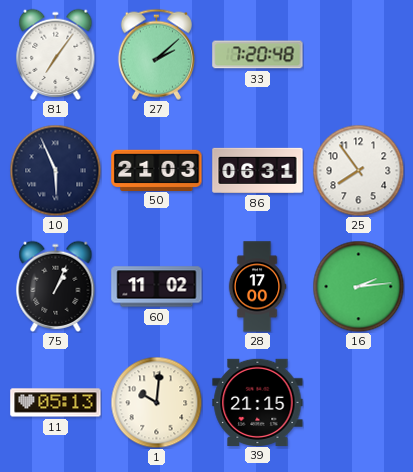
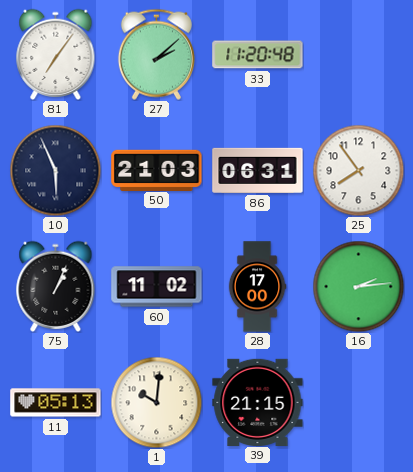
33: 7:20 -> 11:20 (258, 55)
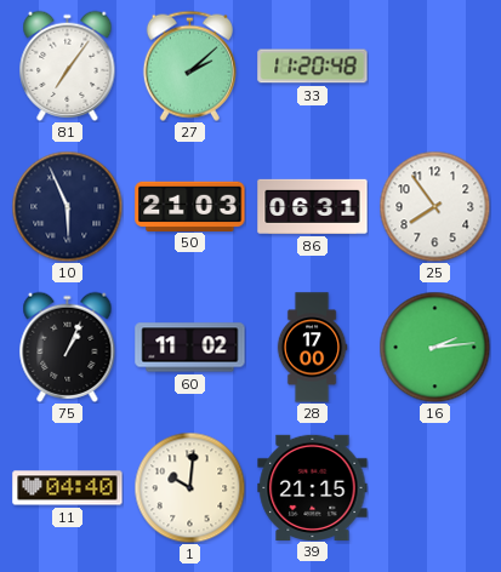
11: 05:13 -> 04:40 (68, 488)
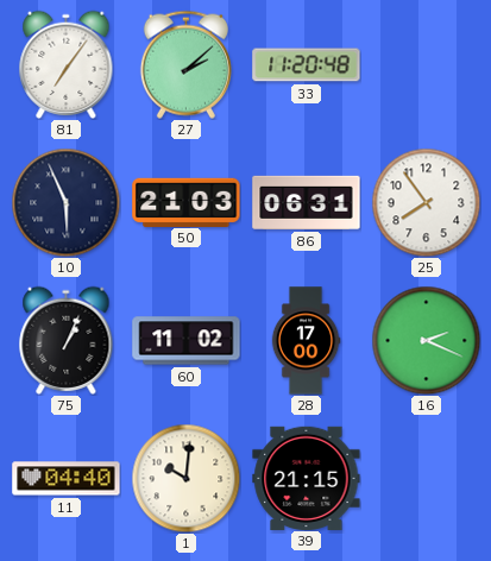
16: 2:14 -> 2:19 (426, 340)
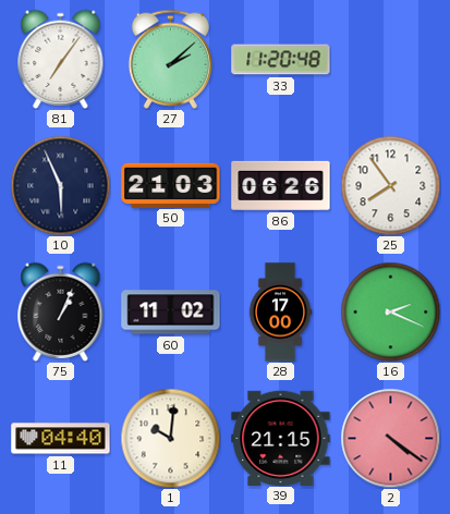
86: 06:31 -> 06:26 (281, 185)
2: none -> 4:21 (390, 438)
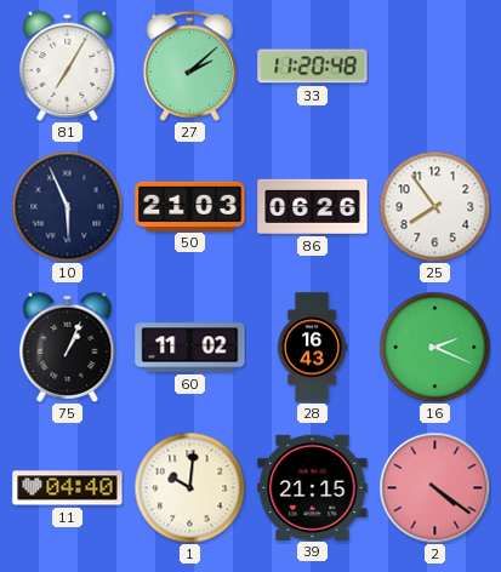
81: 7:06 -> 7:05 (68, 65)
28: 17:00 -> 16:43 (312, 348)
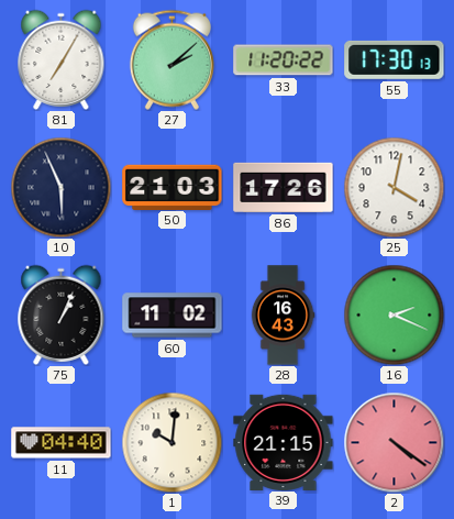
33: 11:20:48 -> 11:20:22 (284, 60)
55: none -> 17:30 (395, 59)
86: 06:26 -> 17:26 (284, 187)
25: 7:54 -> 4:02 (394, 187)
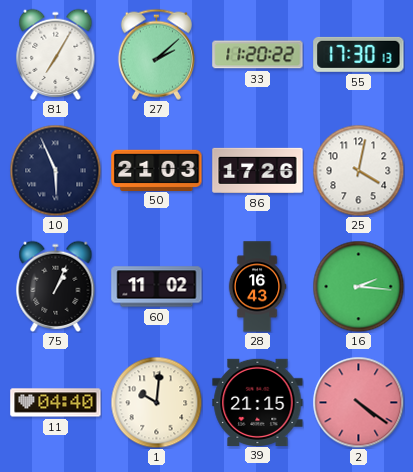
16: 2:19 -> 2:16 (358, 286)
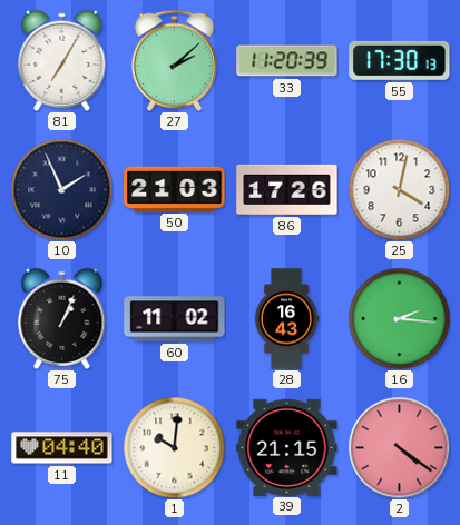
33: 11:20:22 -> 11:20:39 (287, 61)
10: 5:56 -> 1:56 (61, 189)
